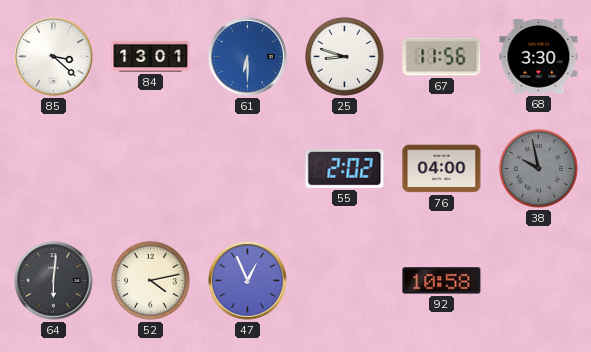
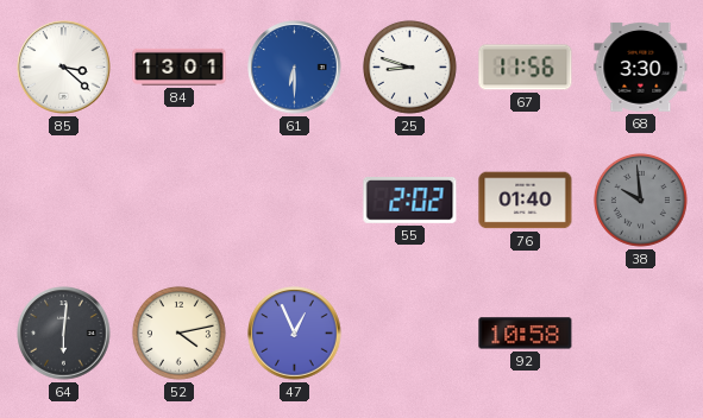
76: 04:00 -> 01:40 (526, 201)
38: 9:58 -> 9:59 (640, 199)
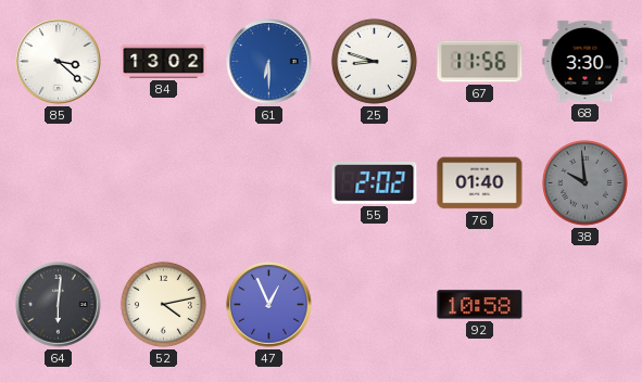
84: 13:01 -> 13:02 (164, 61)
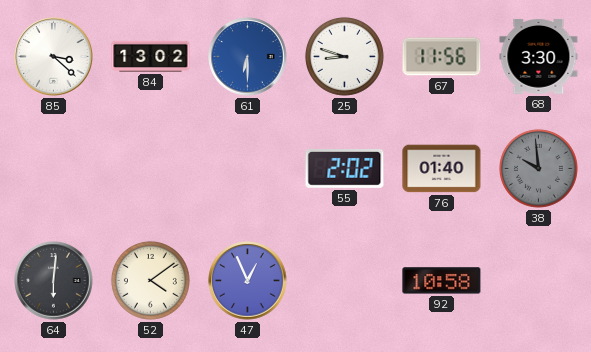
52: 4:13 -> 4:09 (150, 280)
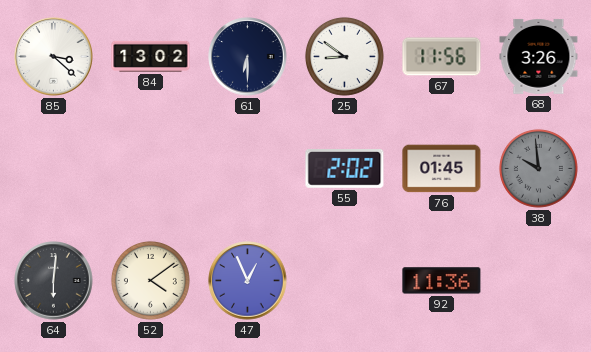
61 dial: blue -> navy (248, 57)
25: 8:48 -> 8:51 (344, 56)
68: 3:30 -> 3:26 (539, 56)
76: 01:40 -> 01:45 (442, 169)
92: 10:58 -> 11:36 (442, 281)
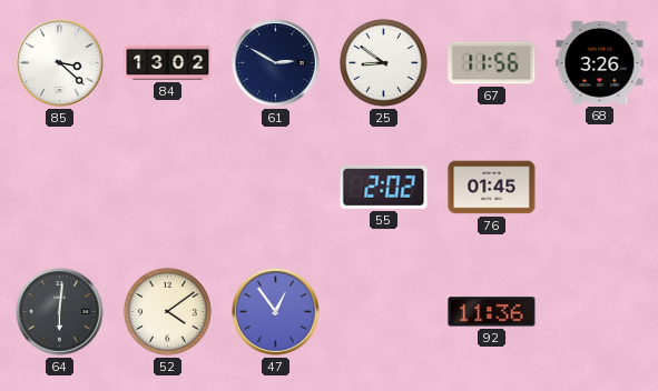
61: 6:30 -> 2:50 (276, 63)
38: 9:59 -> none (538, 168)
47: 12:56 -> 12:54 (276, 312)
